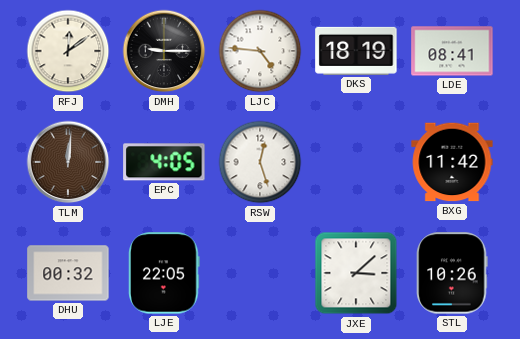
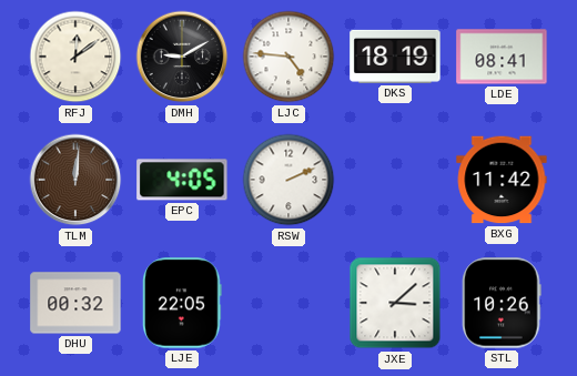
DMH: 9:15 -> 9:10 (182, 57)
RSW: 12:27 -> 2:11 (288, 180)
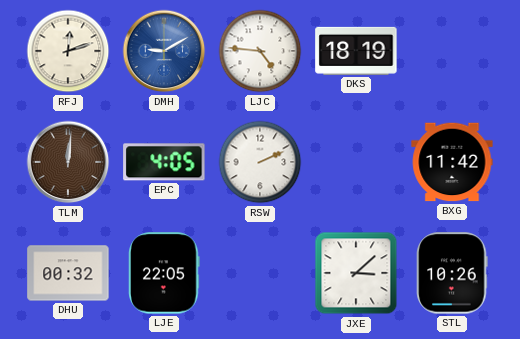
RFJ: 12:09 -> 12:12 (68, 51)
DMH dial: black -> blue (164, 51)
LDE: 08:41 -> none (502, 57)
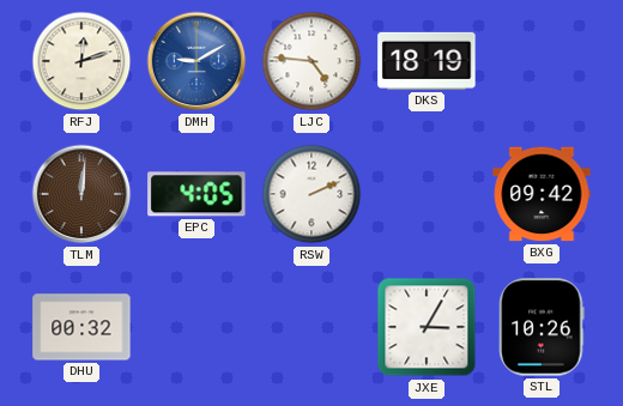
BXG: 11:42 -> 09:42 (542, 194)
LJE: 22:05 -> none (164, 273)
JXE: 3:08 -> 3:05 (427, 327)
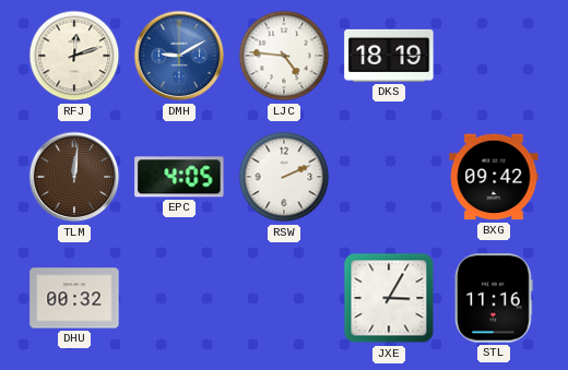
STL: 10:26 -> 11:16 (494, 298)
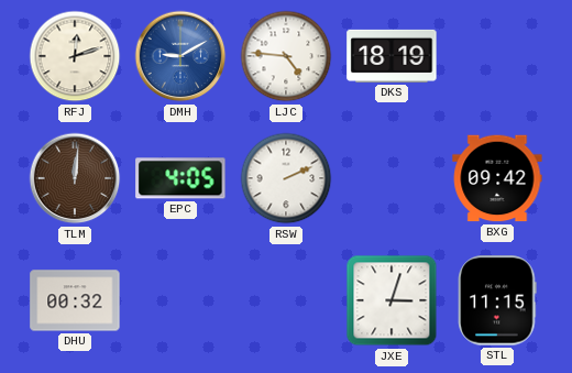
JXE: 3:05 -> 3:03 (392, 300)
STL: 11:16 -> 11:15 (497, 300)
